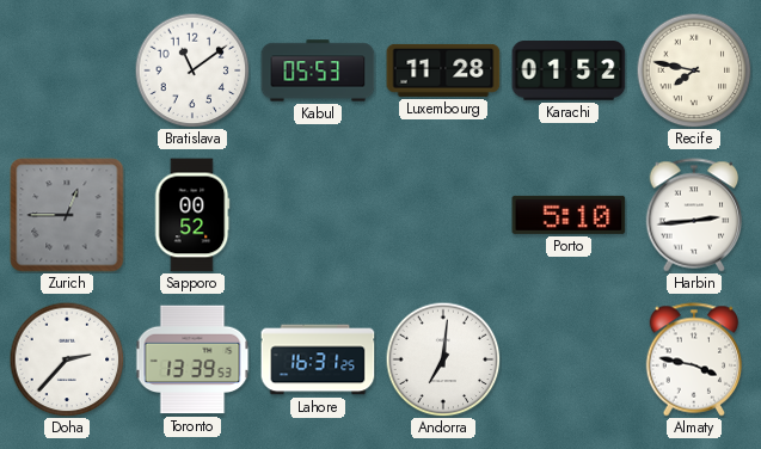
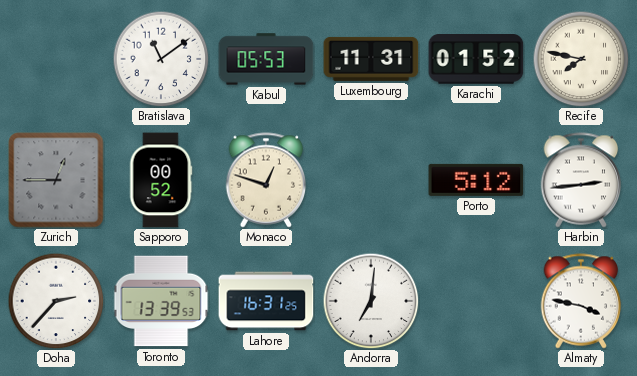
Luxembourg: 11:28 -> 11:31 (371, 59)
Monaco: none -> 12:48 (266, 180)
Porto: 5:10 -> 5:12 (476, 180)
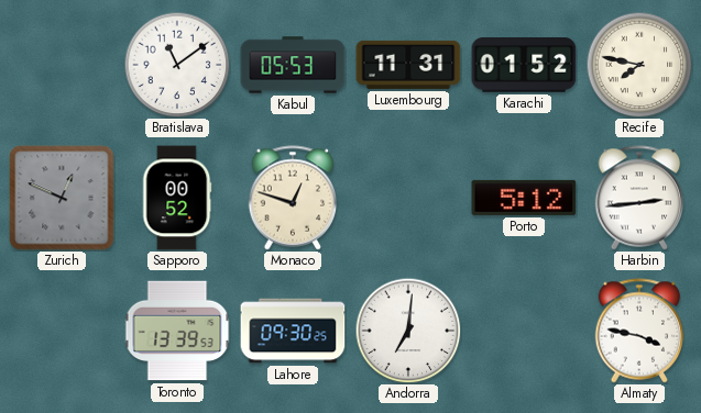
Zurich: 12:45 -> 12:49 (62, 198)
Doha: 2:37 -> none (56, 301)
Lahore: 16:31 -> 09:30 (293, 331)
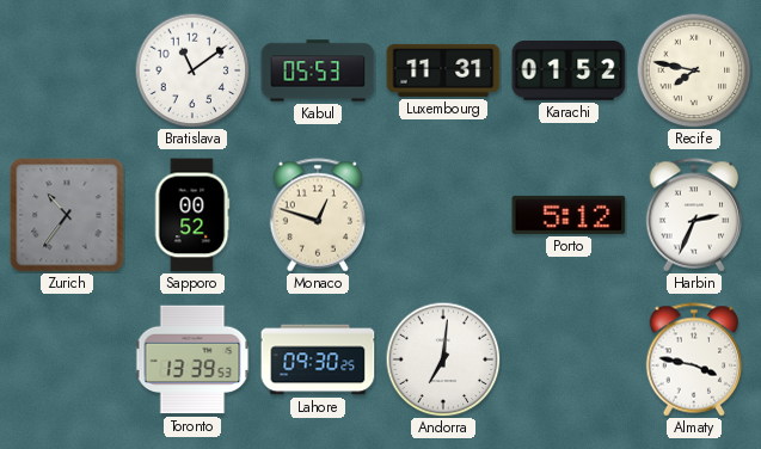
Zurich: 12:49 -> 10:36 (67, 215)
Harbin: 2:44 -> 2:34 (694, 215)
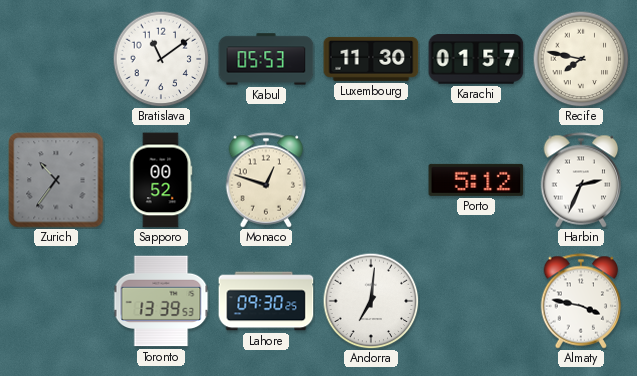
Luxembourg: 11:31 -> 11:30 (371, 59)
Karachi: 01:52 -> 01:57 (476, 60)
